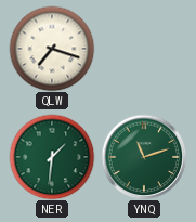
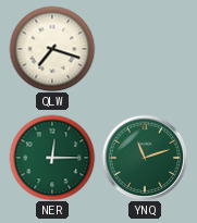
NER: 1:31 -> 12:15 (52, 158)
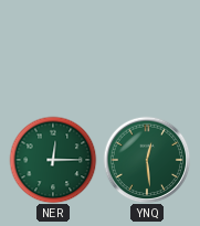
QLW: 7:18 -> none (52, 49)
YNQ: 11:12 -> 12:29 (147, 160)
